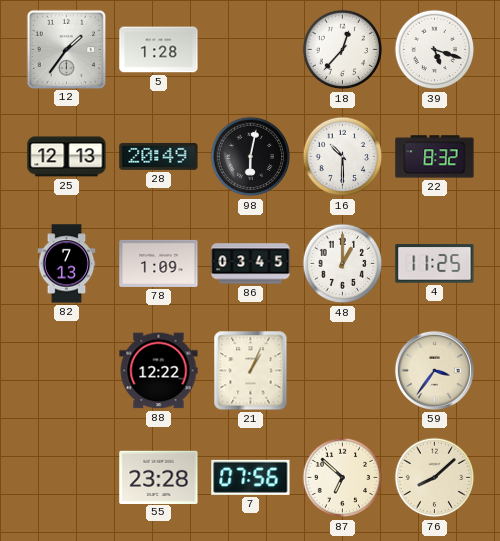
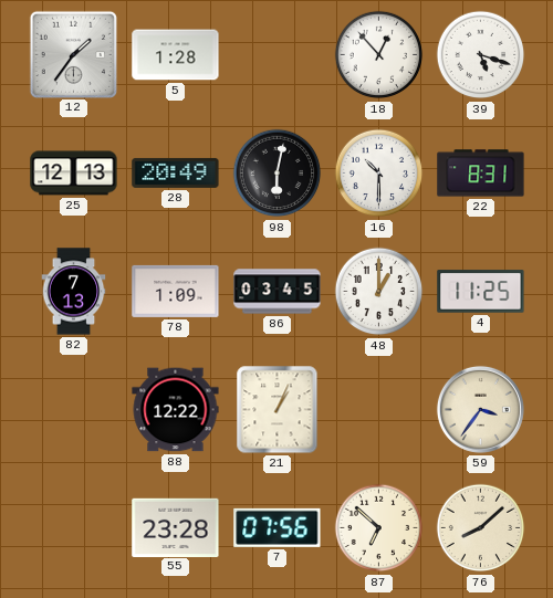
18: 12:37 -> 12:53 (379, 55)
22: 8:32 -> 8:31 (481, 174)
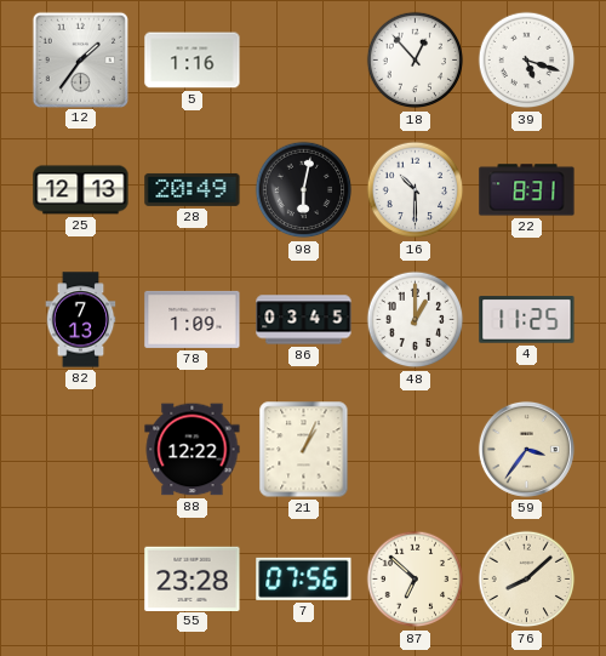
5: 1:28 -> 1:16 (193, 61)
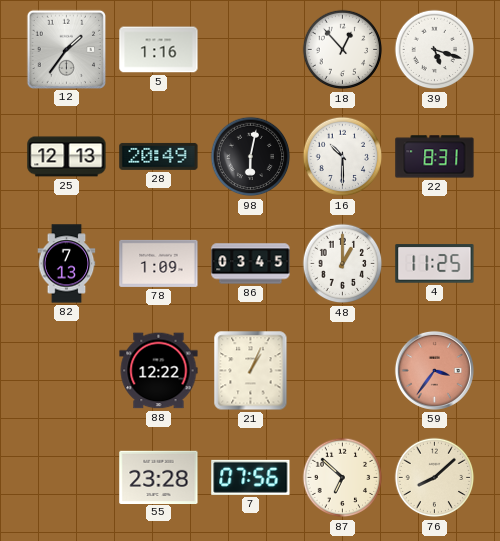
59 dial: cream -> salmon (434, 370)
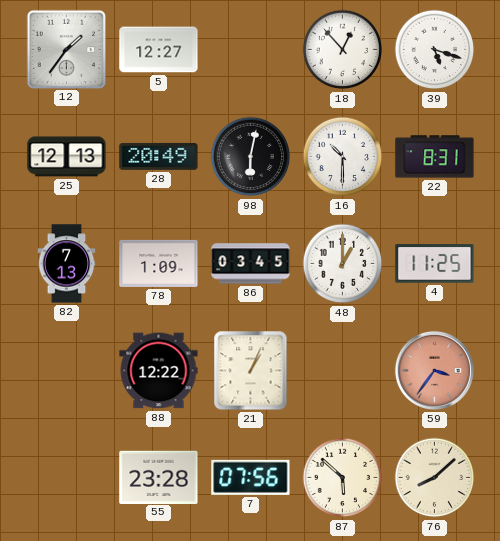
5: 1:16 -> 12:27 (159, 50)
87: 6:52 -> 5:52 (343, 478)
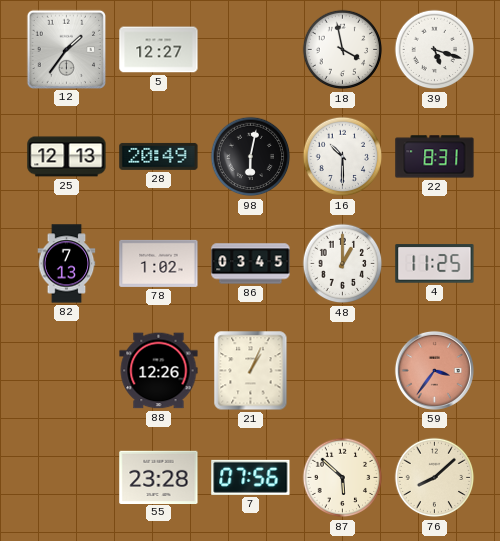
18: 12:53 -> 3:58 (343, 50)
78: 1:09 -> 1:02 (159, 263)
88: 12:22 -> 12:26 (159, 371)
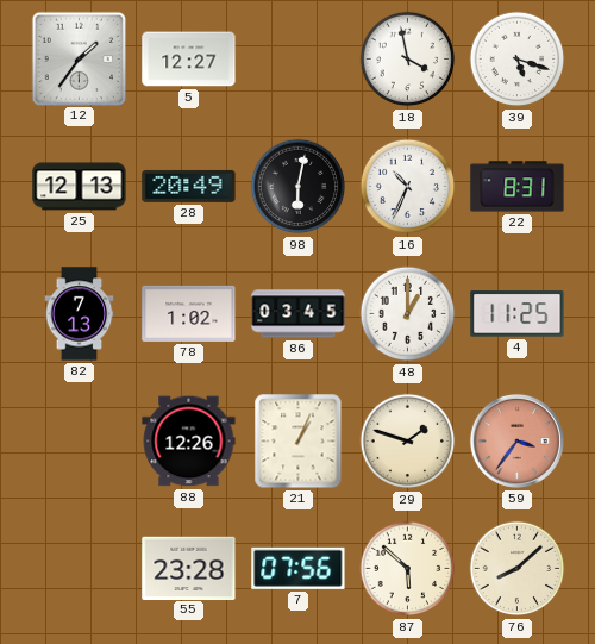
16: 10:30 -> 10:34 (408, 187)
29: none -> 1:48 (408, 442)
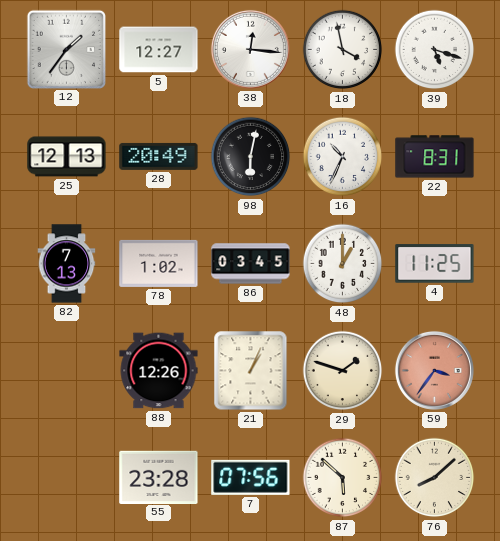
38: none -> 12:16 (250, 49)
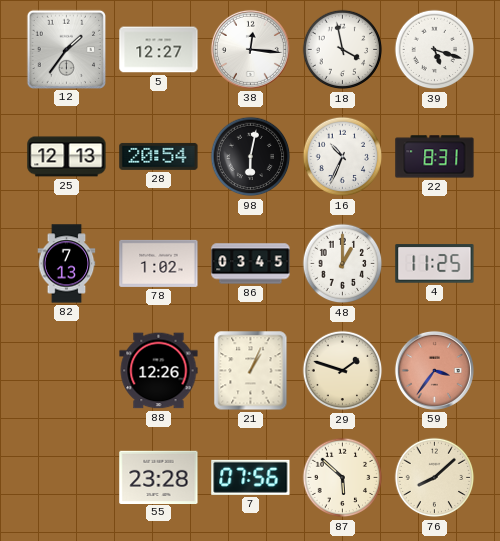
28: 20:49 -> 20:54 (159, 156)
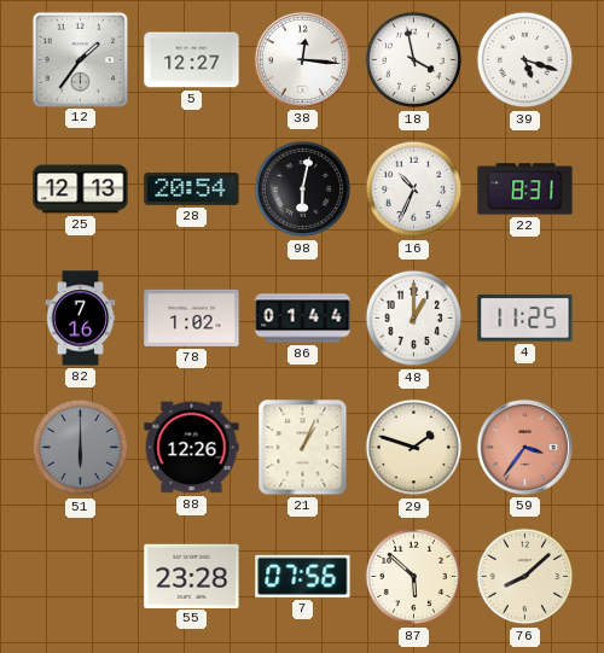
82: 7:13 -> 7:16 (81, 319)
86: 03:45 -> 01:44 (303, 319)
51: none -> 6:00 (81, 448)
